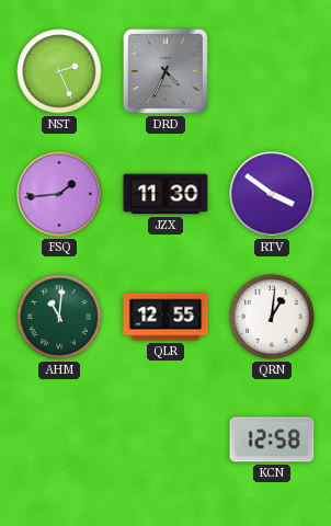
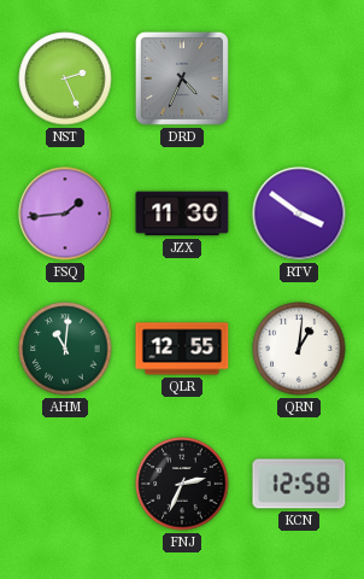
FNJ: none -> 2:34 (182, 484)
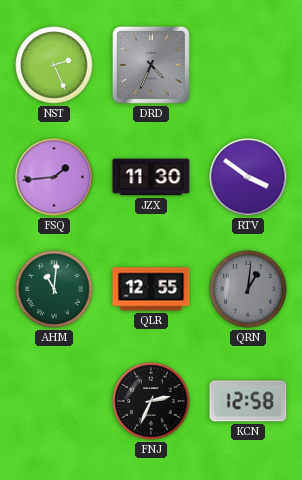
QRN dial: white -> grey (248, 289)
